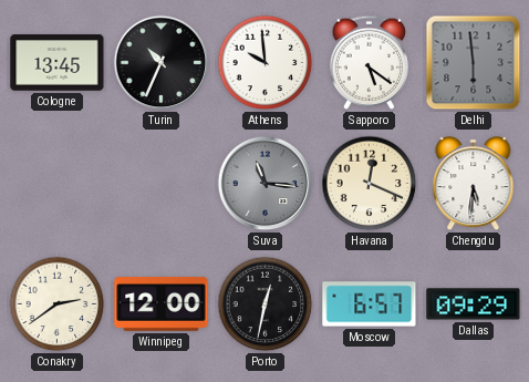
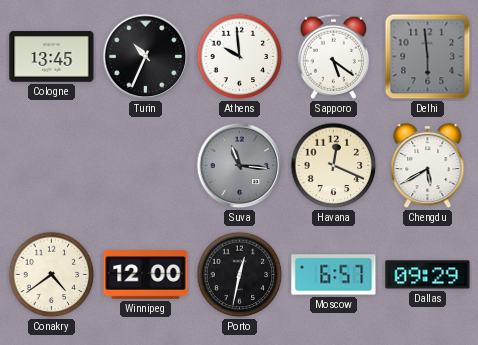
Chengdu: 5:31 -> 5:40 (428, 166)
Conakry: 2:39 -> 4:39 (52, 275)
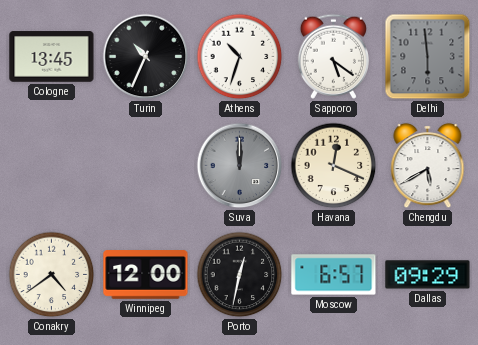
Athens: 9:59 -> 10:33 (240, 57)
Suva: 11:16 -> 12:00 (240, 166)
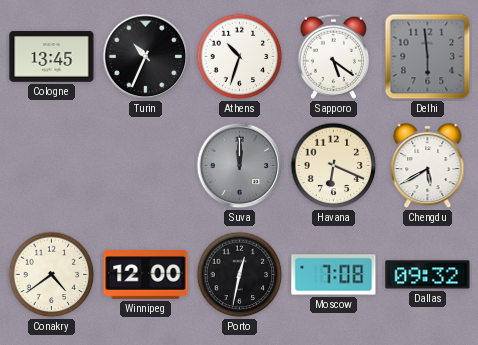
Havana: 12:19 -> 6:19 (334, 166)
Moscow: 6:57 -> 7:08 (334, 275)
Dallas: 09:29 -> 09:32 (428, 275)
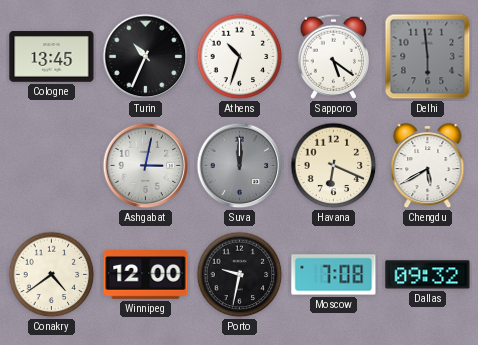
Ashgabat: none -> 3:02 (146, 166)
Porto: 12:32 -> 9:32 (240, 275)
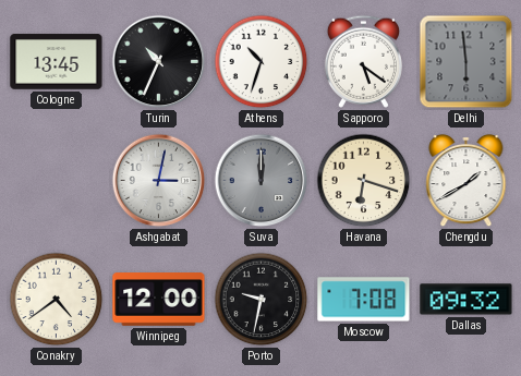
Havana: 6:19 -> 6:18 (364, 181)
Chengdu: 5:40 -> 1:40 (467, 181)
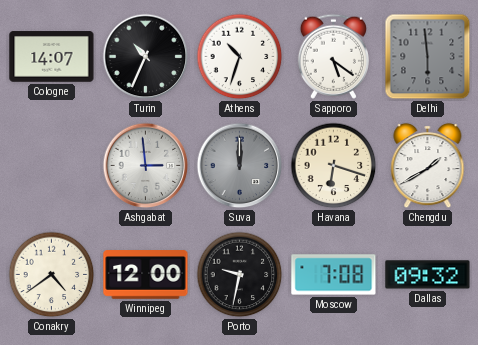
Cologne: 13:45 -> 14:07 (52, 57)
Ashgabat: 3:02 -> 2:59 (146, 166)
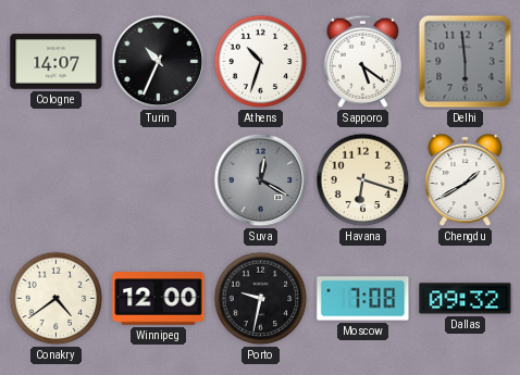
Ashgabat: 2:59 -> none (146, 166)
Suva: 12:00 -> 12:20 (261, 180)
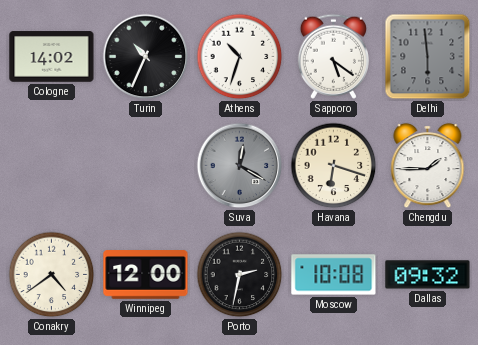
Cologne: 14:07 -> 14:02 (52, 57)
Chengdu: 1:40 -> 1:45 (428, 166)
Porto: 9:32 -> 2:32 (240, 275)
Moscow: 7:08 -> 10:08 (334, 275)
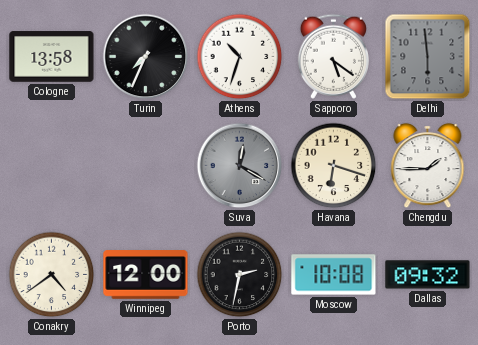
Cologne: 14:02 -> 13:58 (52, 57)
Turin: 10:34 -> 7:34 (146, 57)
